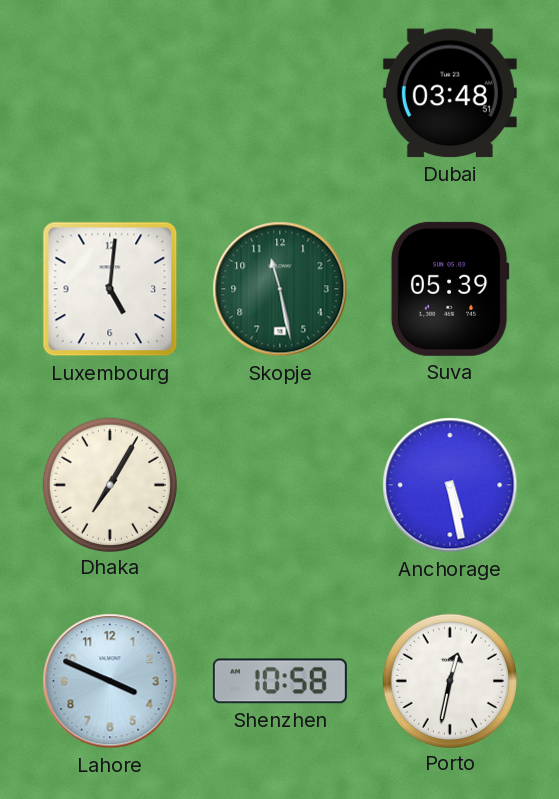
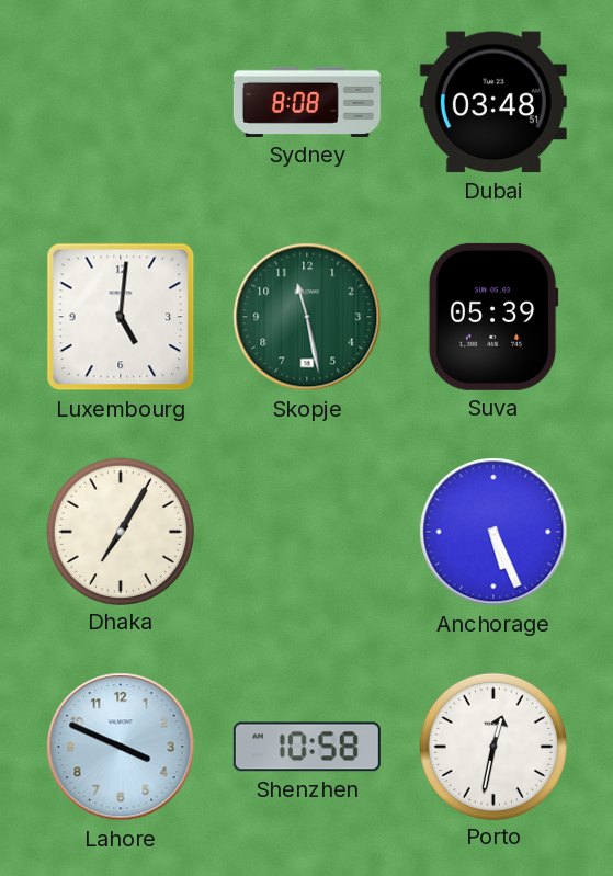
Sydney: none -> 8:08 (307, 102)
Anchorage: 5:28 -> 5:26 (493, 532)
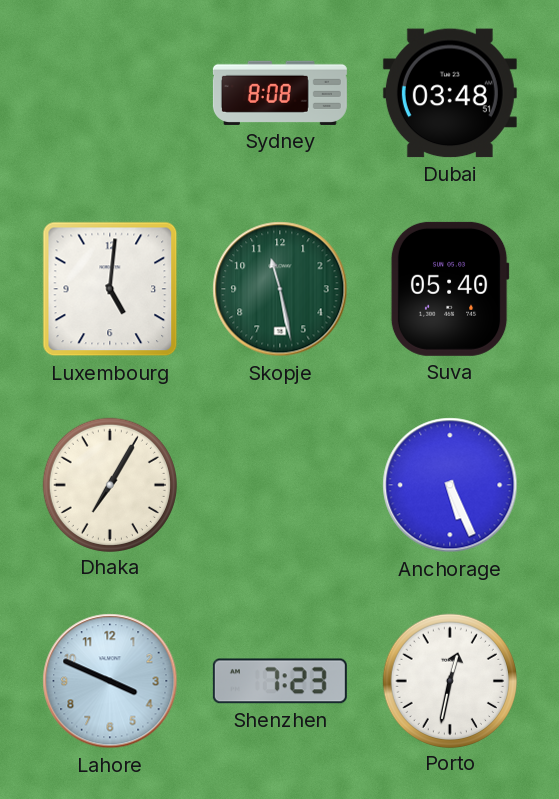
Suva: 05:39 -> 05:40 (450, 289)
Shenzhen: 10:58 -> 7:23 (280, 681)
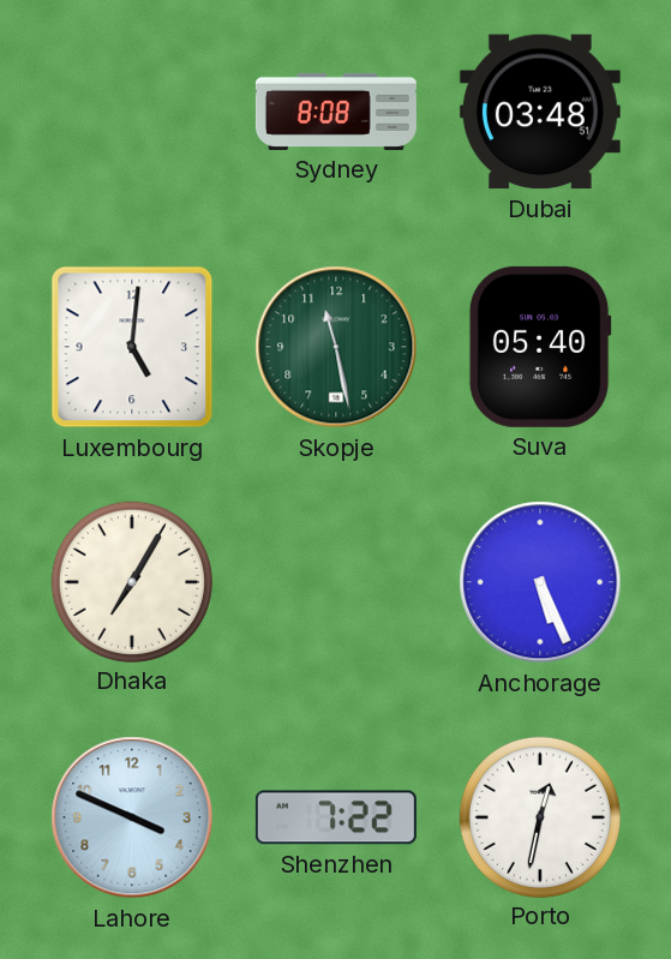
Shenzhen: 7:23 -> 7:22 (336, 817)
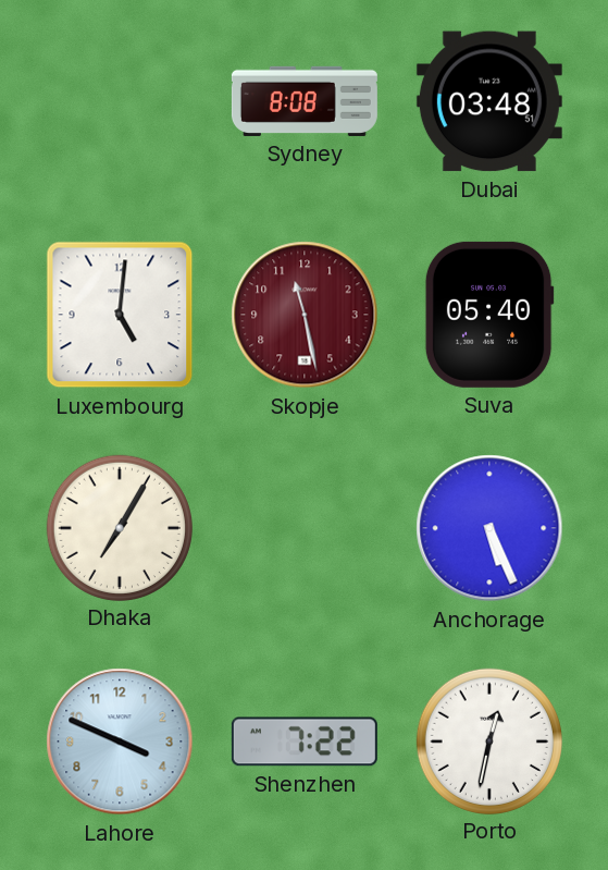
Skopje dial: green -> burgundy (305, 315)
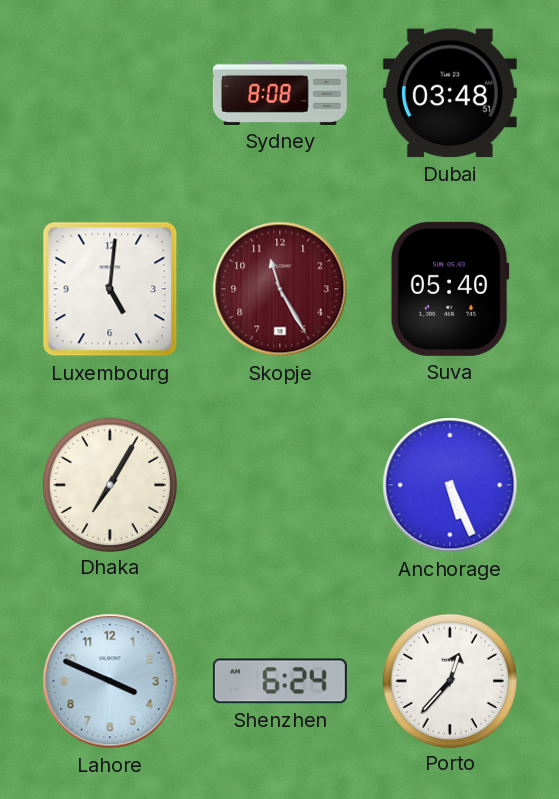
Skopje: 11:28 -> 11:25 (280, 289)
Shenzhen: 7:22 -> 6:24 (280, 681)
Porto: 12:32 -> 12:37 (449, 680)
